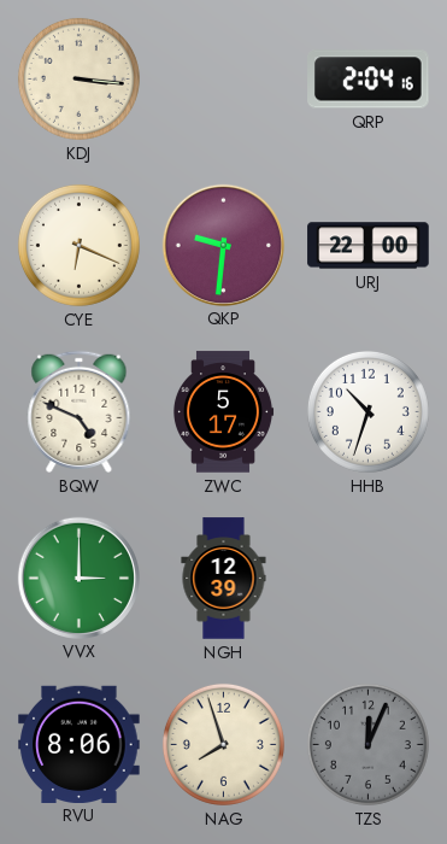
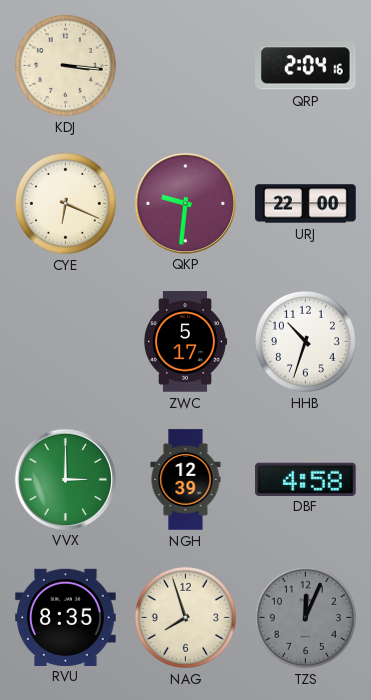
BQW: 4:49 -> none (80, 411)
DBF: none -> 4:58 (306, 479)
RVU: 8:06 -> 8:35 (66, 617)
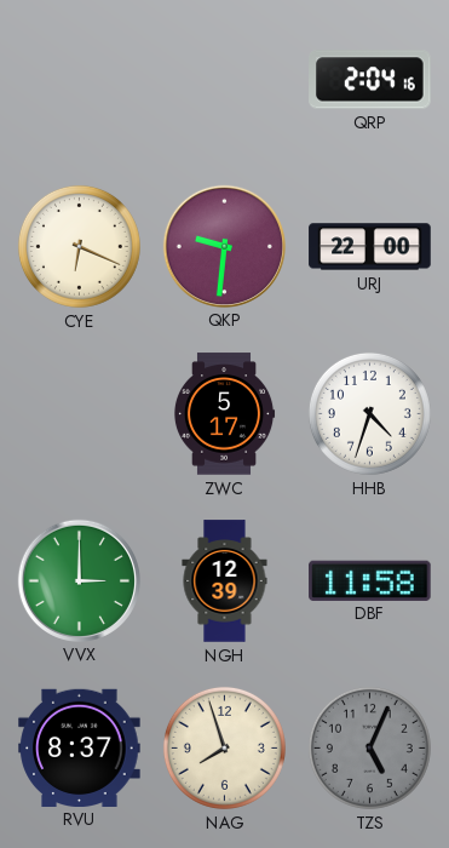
KDJ: 3:16 -> none (65, 65)
HHB: 10:33 -> 4:33 (369, 413)
DBF: 4:58 -> 11:58 (370, 580)
RVU: 8:35 -> 8:37 (80, 747)
TZS: 12:04 -> 5:04 (369, 747)
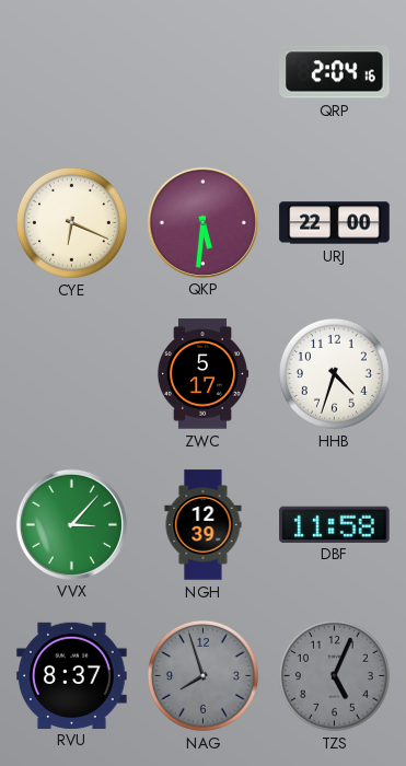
QKP: 9:31 -> 5:31 (202, 222)
VVX: 3:00 -> 3:07 (71, 524)
NAG dial: cream -> grey (202, 675)
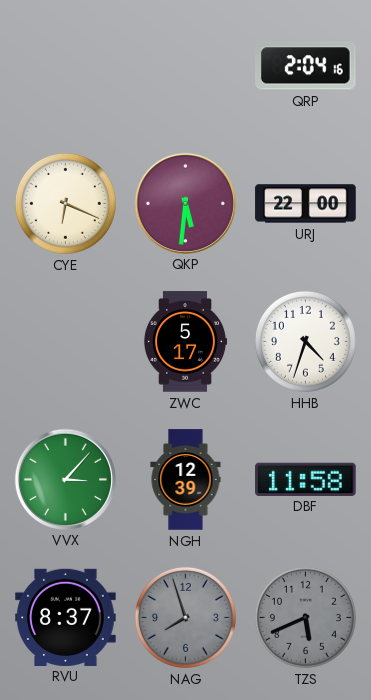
TZS: 5:04 -> 5:41 (305, 617)
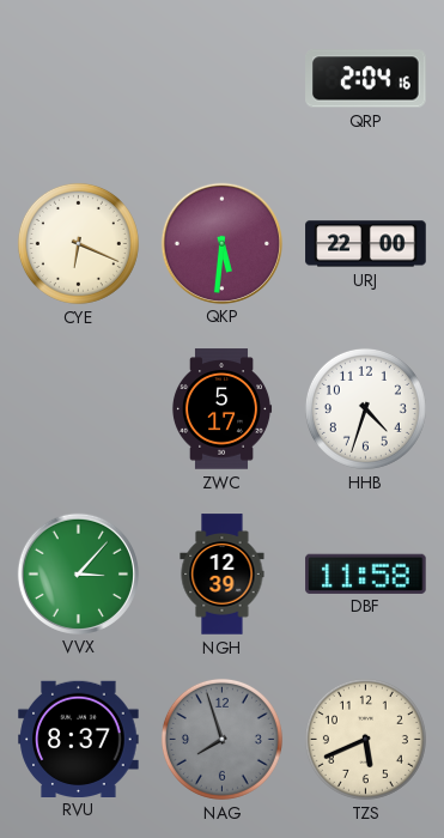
TZS dial: grey -> cream (365, 739)
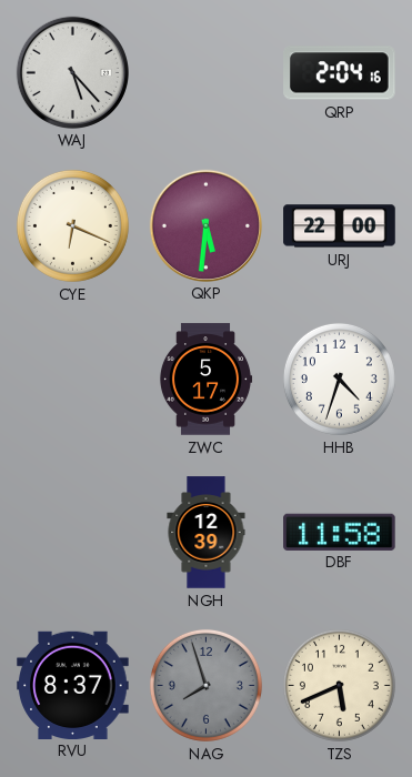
WAJ: none -> 5:23 (72, 72)
VVX: 3:07 -> none (78, 573)
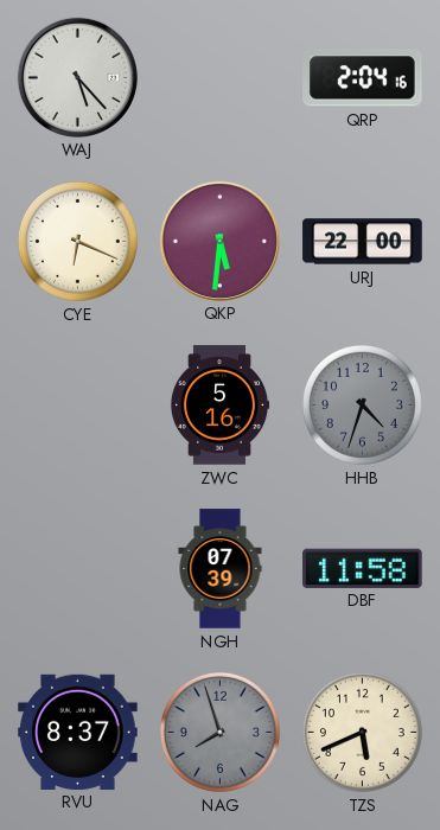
ZWC: 5:17 -> 5:16 (219, 406)
HHB dial: white -> grey (362, 404)
NGH: 12:39 -> 07:39 (221, 569)
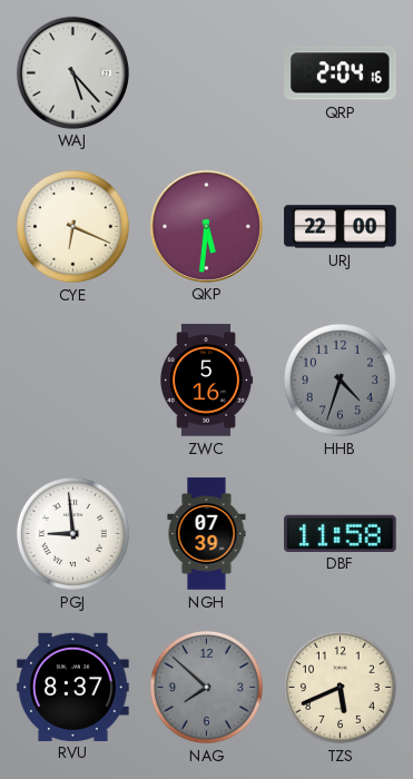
PGJ: none -> 8:59 (72, 533)
NAG: 7:57 -> 7:52 (206, 687)
